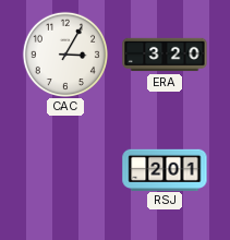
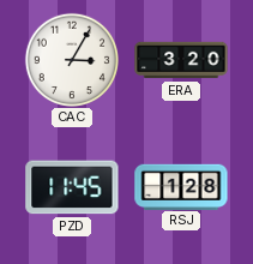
PZD: none -> 11:45 (72, 187)
RSJ: 2:01 -> 1:28 (181, 186)
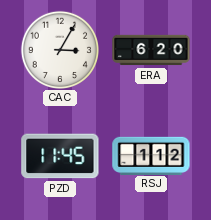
ERA: 3:20 -> 6:20 (151, 50)
RSJ: 1:28 -> 1:12 (151, 155)
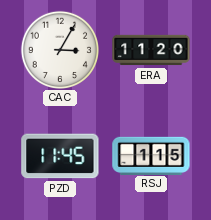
ERA: 6:20 -> 11:20 (151, 50)
RSJ: 1:12 -> 1:15 (151, 155)
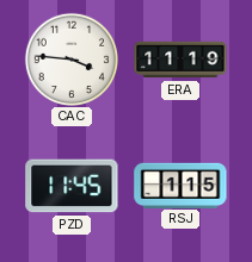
CAC: 3:05 -> 3:46 (70, 58)
ERA: 11:20 -> 11:19 (180, 60)
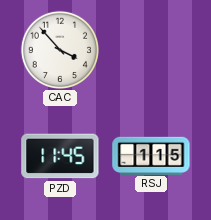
CAC: 3:46 -> 3:53 (59, 49)
ERA: 11:19 -> none (180, 60)
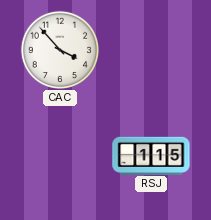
PZD: 11:45 -> none (60, 156)
